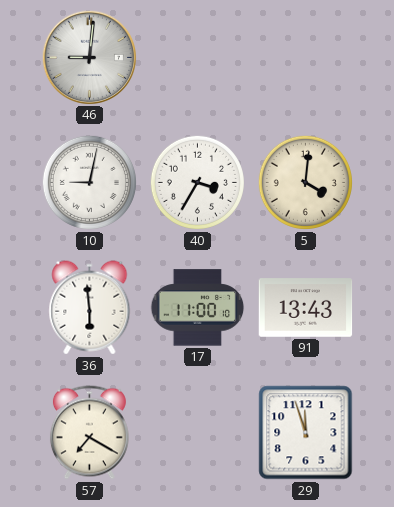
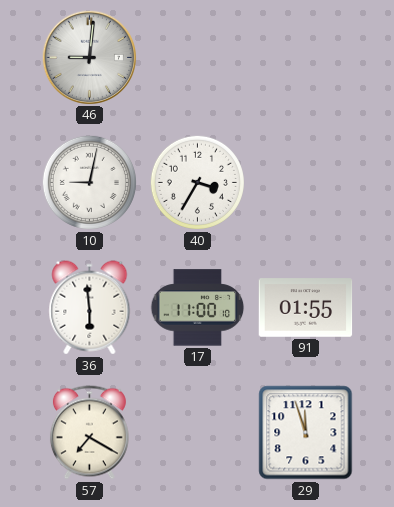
5: 4:01 -> none (305, 182)
91: 13:43 -> 01:55 (306, 308)
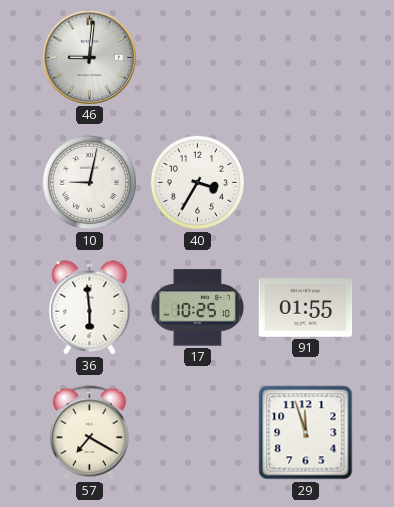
17: 11:00 -> 10:25 (198, 308)
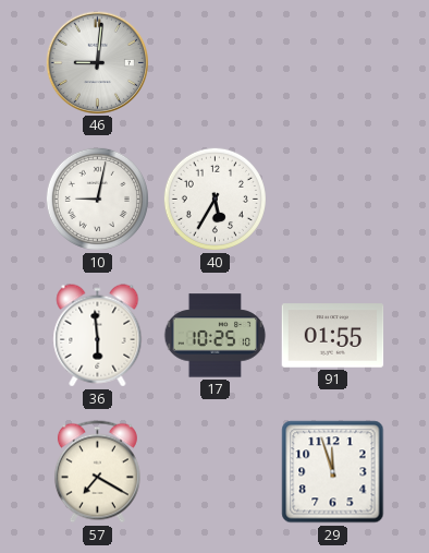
40: 3:35 -> 5:35 (214, 199)
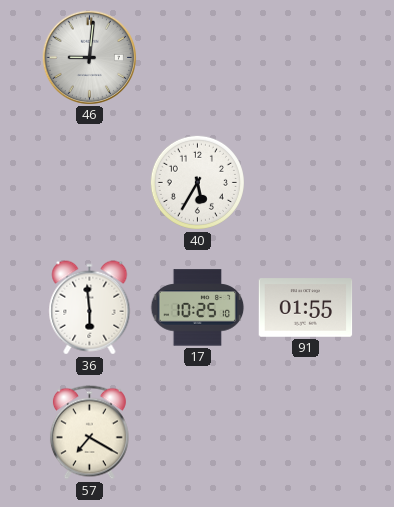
10: 9:02 -> none (97, 199)
29: 11:57 -> none (333, 472)
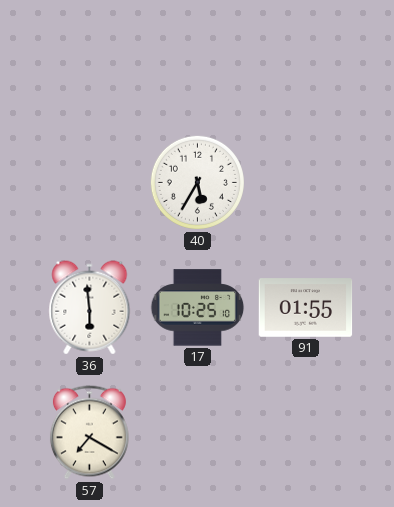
46: 9:01 -> none (89, 57)
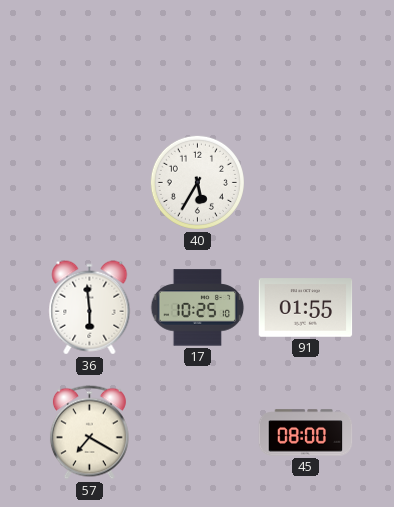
45: none -> 08:00 (306, 433)
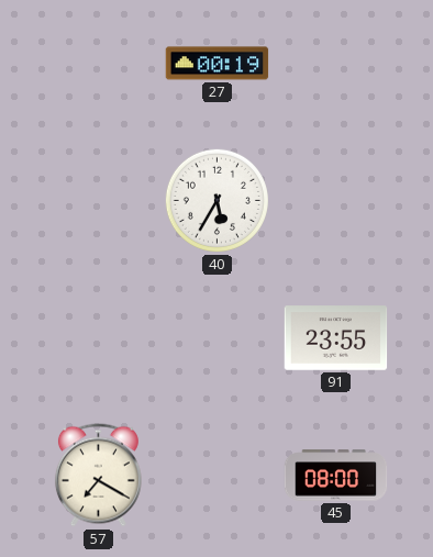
27: none -> 00:19 (218, 64)
36: 5:59 -> none (90, 308)
17: 10:25 -> none (198, 308)
91: 01:55 -> 23:55 (336, 338)
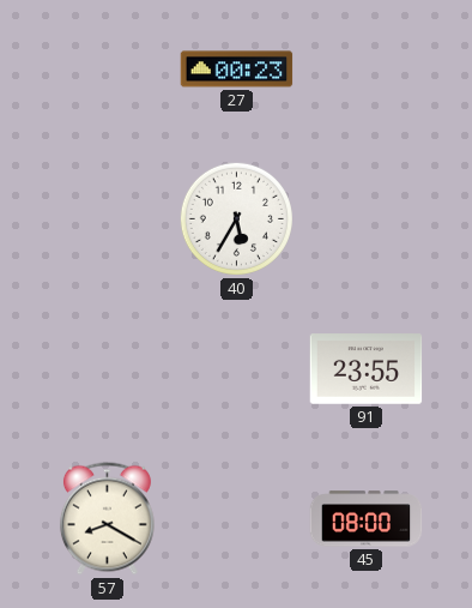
27: 00:19 -> 00:23 (237, 70)
57: 7:20 -> 8:20 (107, 519)
